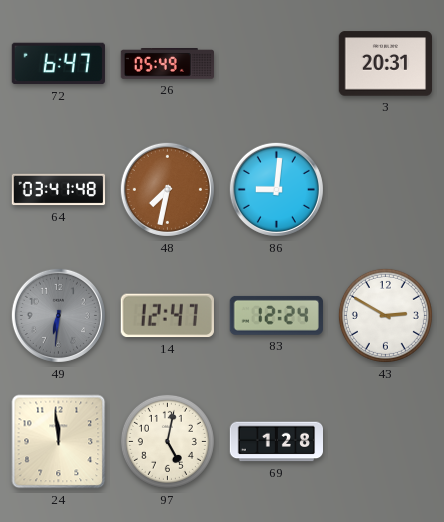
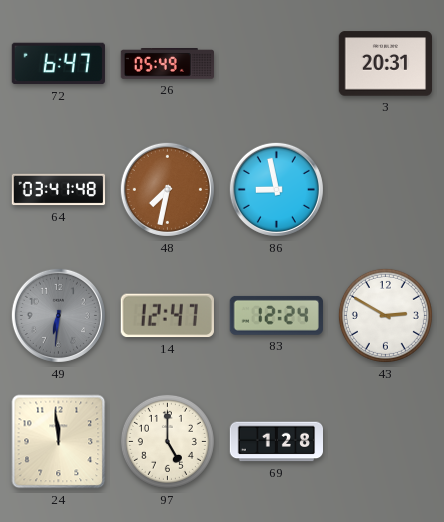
86: 9:01 -> 8:58 (276, 189)
97: 5:02 -> 5:00 (167, 441)
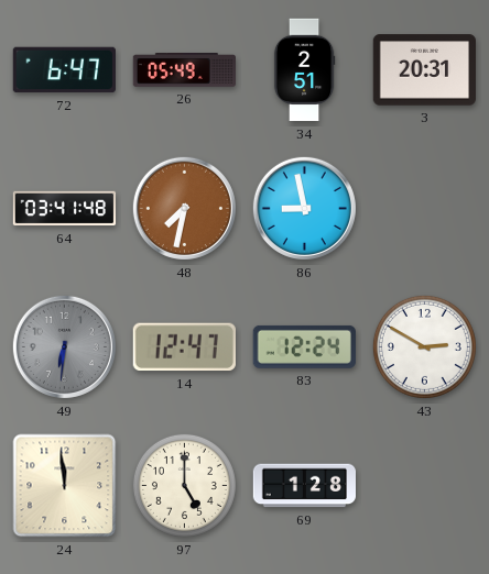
34: none -> 2:51 (304, 70)
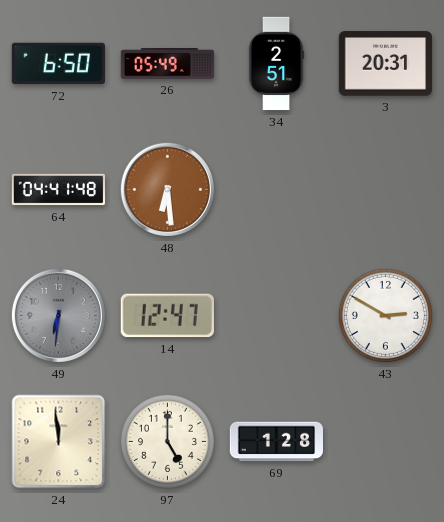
72: 6:47 -> 6:50 (58, 64)
64: 03:41 -> 04:41 (59, 190)
48: 7:32 -> 6:29 (167, 189)
86: 8:58 -> none (304, 208)
83: 12:24 -> none (304, 346)
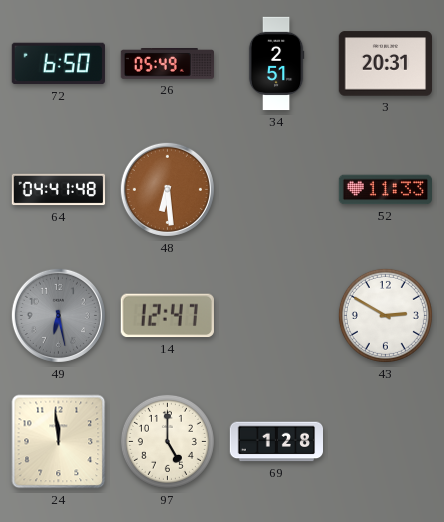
52: none -> 11:33 (385, 190)
49: 6:31 -> 6:28 (58, 315)
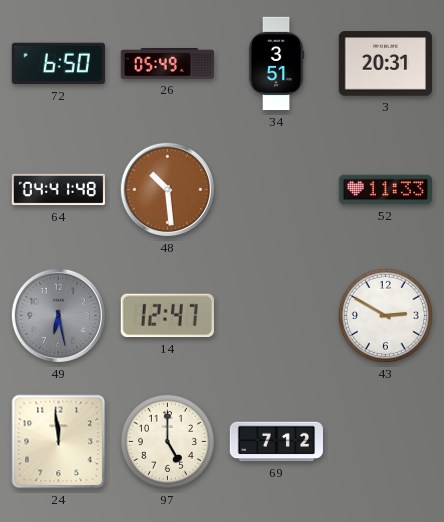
34: 2:51 -> 3:51 (276, 64)
48: 6:29 -> 10:29 (167, 189)
69: 1:28 -> 7:12 (276, 442)
